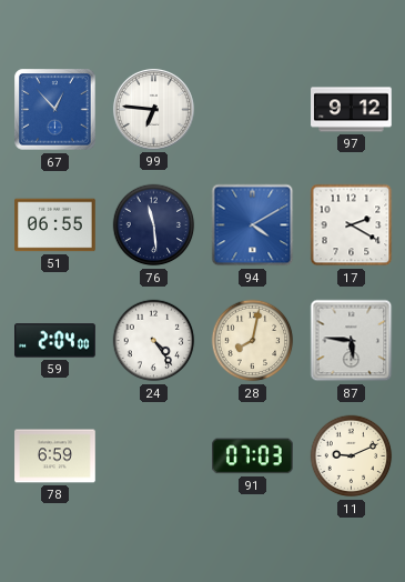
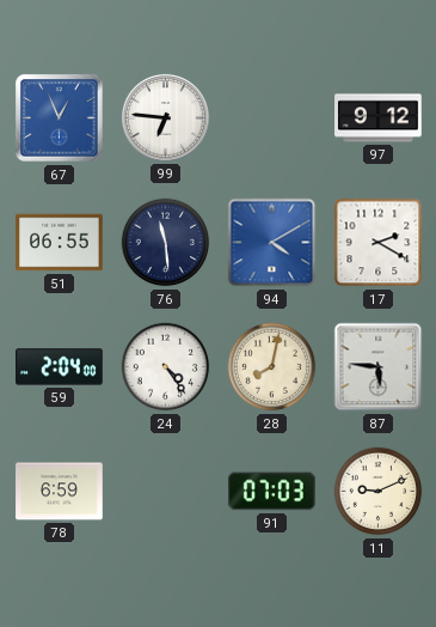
67: 12:53 -> 12:56 (60, 118)
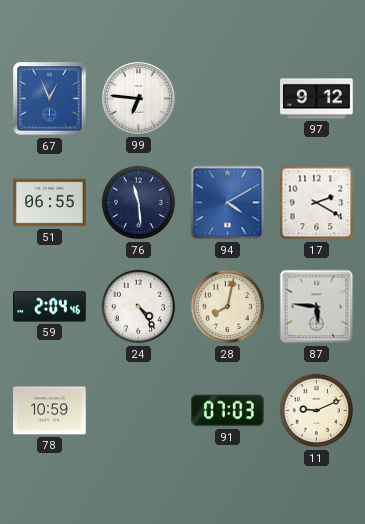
59: 2:04:00 -> 2:04:46 (50, 307)
78: 6:59 -> 10:59 (50, 411)
